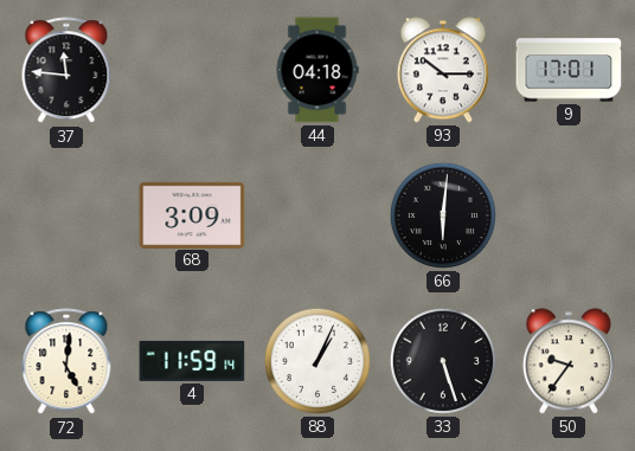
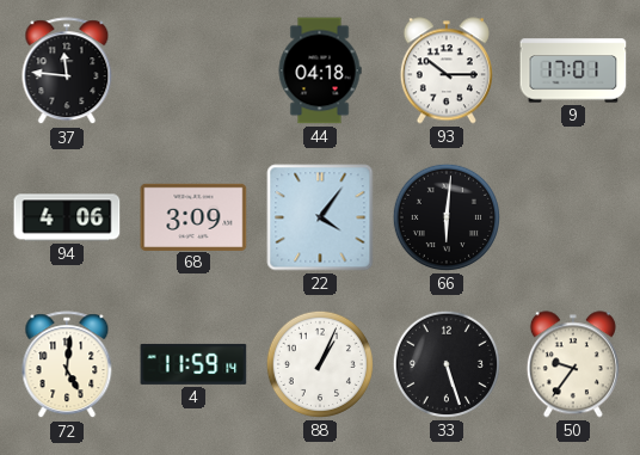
94: none -> 4:06 (67, 217)
22: none -> 4:06 (320, 217)
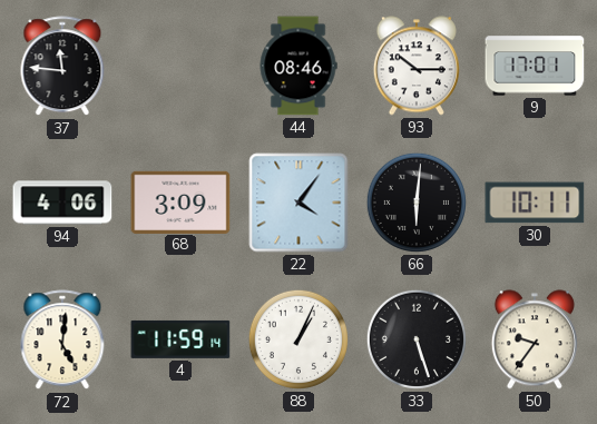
44: 04:18 -> 08:46 (298, 66)
30: none -> 10:11 (535, 203)
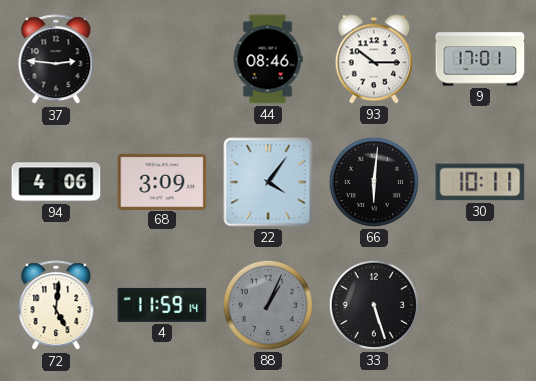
37: 11:46 -> 2:46 (56, 60)
88 dial: white -> grey (268, 305)
50: 9:36 -> none (535, 339)
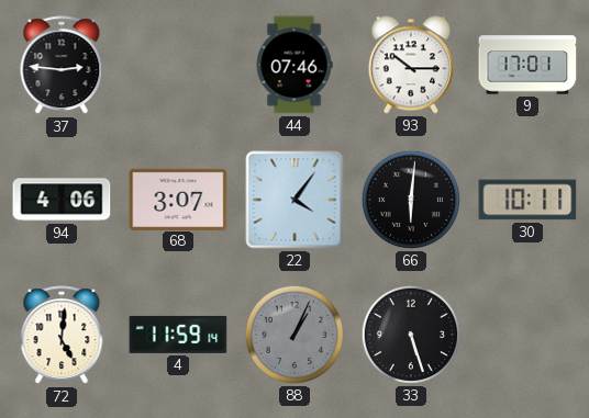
44: 08:46 -> 07:46 (294, 65)
68: 3:09 -> 3:07 (178, 199)
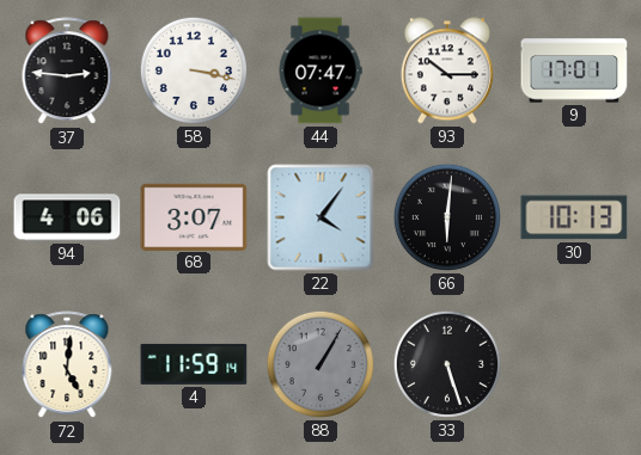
58: none -> 3:17 (194, 70)
44: 07:46 -> 07:47 (320, 70)
30: 10:11 -> 10:13 (574, 217)
88: 1:04 -> 1:05 (320, 364)
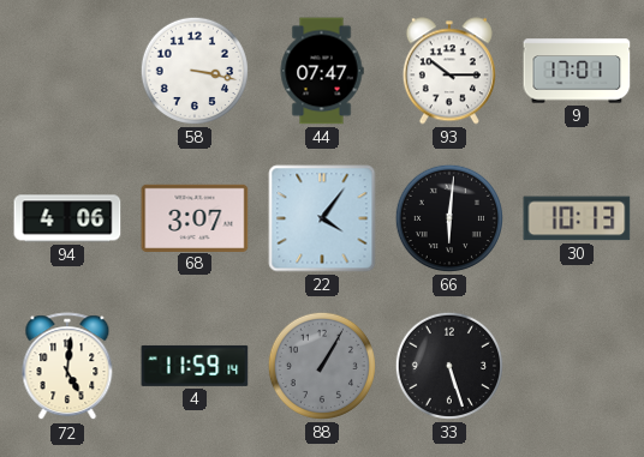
37: 2:46 -> none (67, 72)
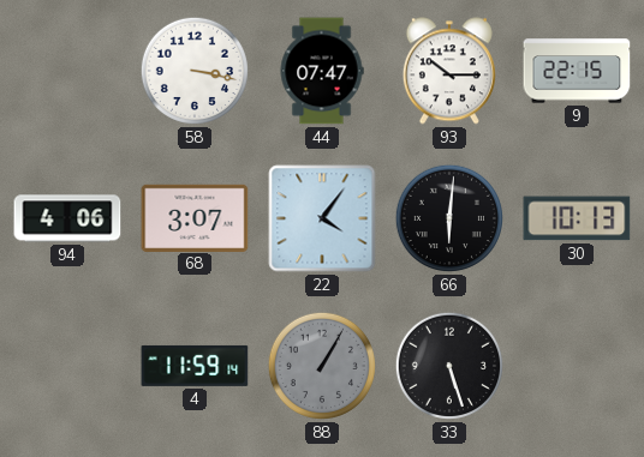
9: 17:01 -> 22:15 (577, 71)
72: 5:01 -> none (67, 367)
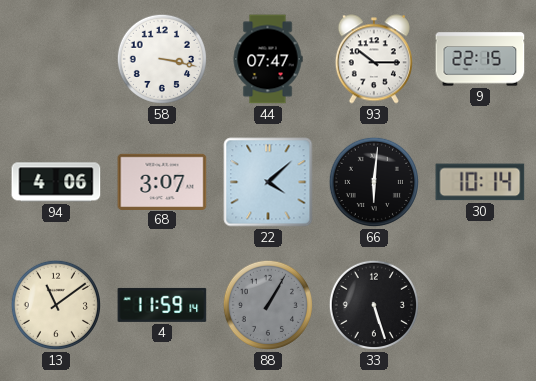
22: 4:06 -> 4:08 (268, 182)
30: 10:13 -> 10:14 (480, 182)
13: none -> 11:09 (56, 305)
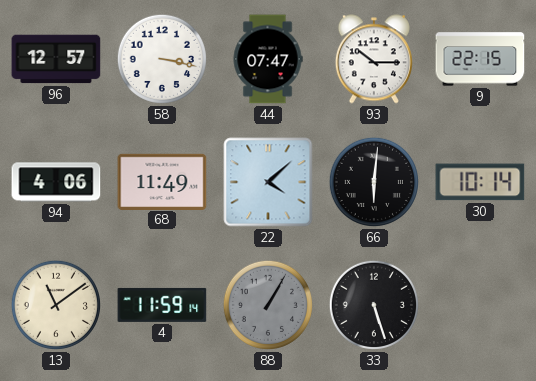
96: none -> 12:57 (56, 59)
68: 3:07 -> 11:49 (162, 181)
